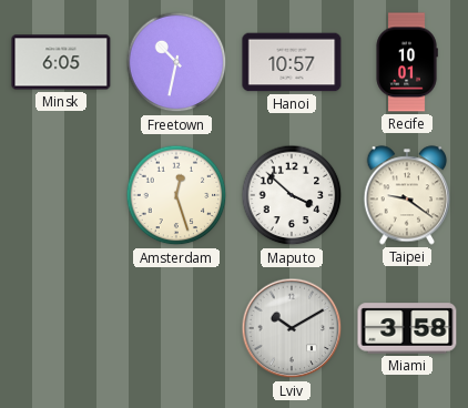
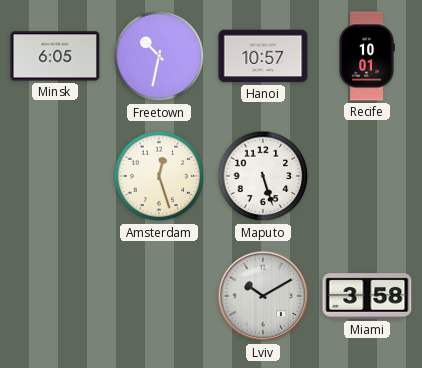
Maputo: 3:52 -> 5:27 (263, 176)
Taipei: 9:21 -> none (407, 195)
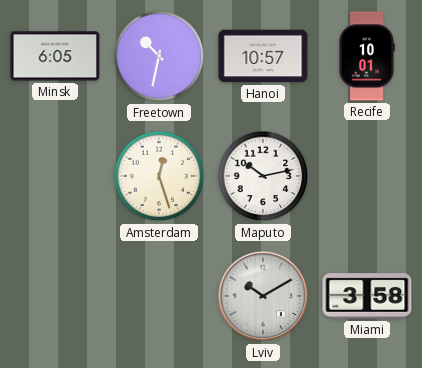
Maputo: 5:27 -> 10:13 (263, 176)
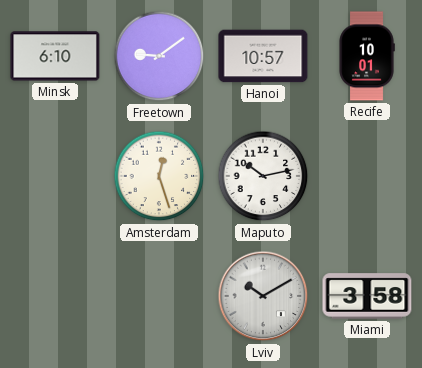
Minsk: 6:05 -> 6:10 (55, 56)
Freetown: 10:32 -> 9:09 (159, 56)
